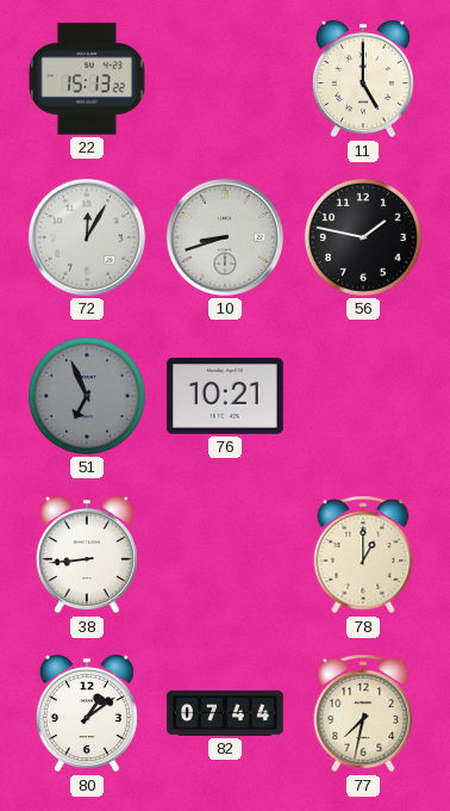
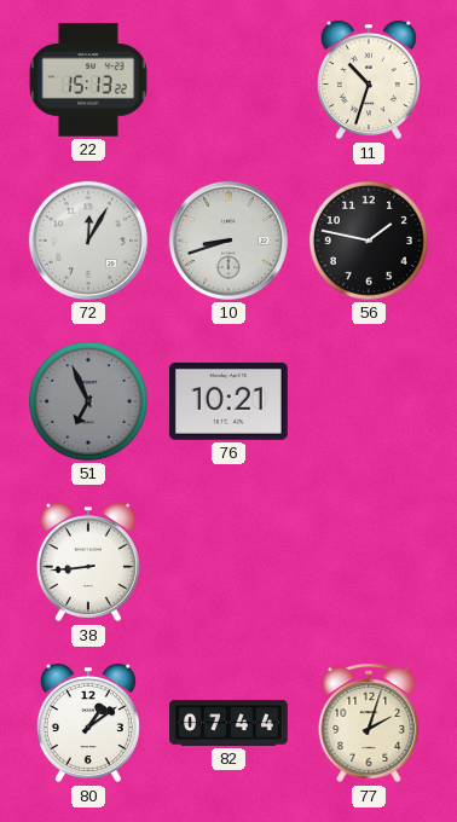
11: 5:00 -> 10:33 (369, 80)
78: 1:00 -> none (363, 555)
77: 7:32 -> 2:03 (369, 723)
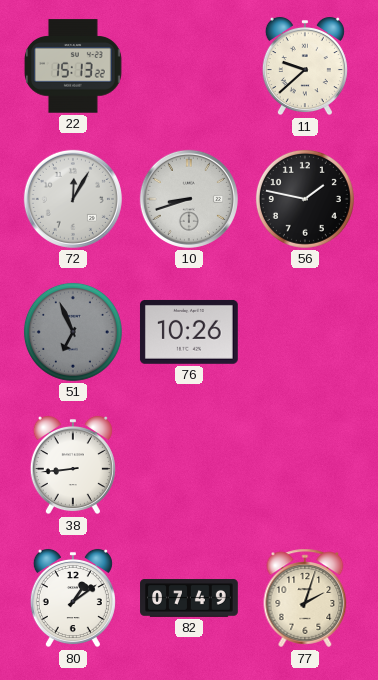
11: 10:33 -> 9:38 (305, 66)
76: 10:21 -> 10:26 (189, 332)
82: 07:44 -> 07:49 (189, 598)
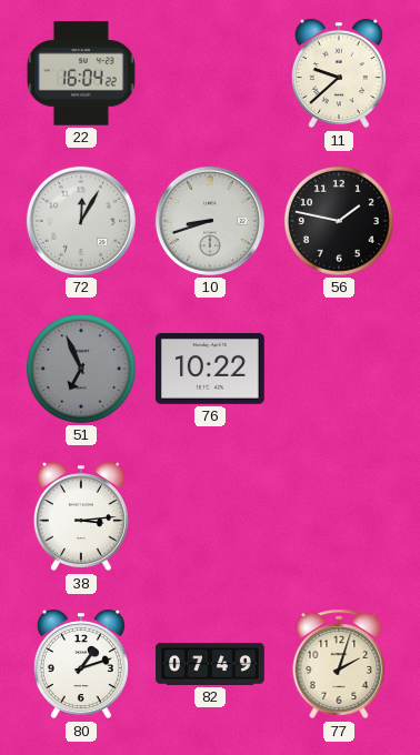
22: 15:13 -> 16:04 (82, 73)
76: 10:26 -> 10:22 (210, 369)
38: 8:44 -> 3:14 (81, 516)
80: 1:09 -> 1:12 (81, 664)
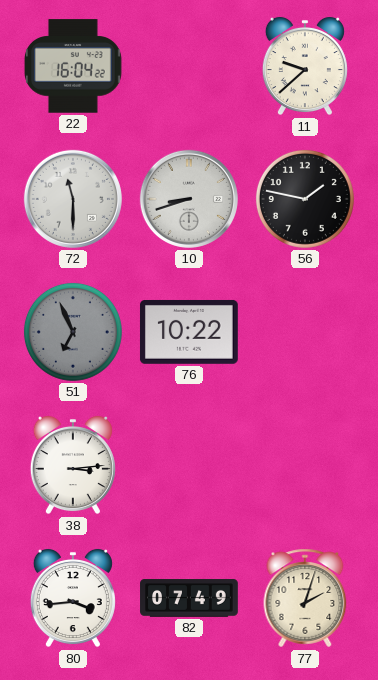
72: 12:05 -> 11:30 (73, 199)
80: 1:12 -> 3:44 (73, 598)
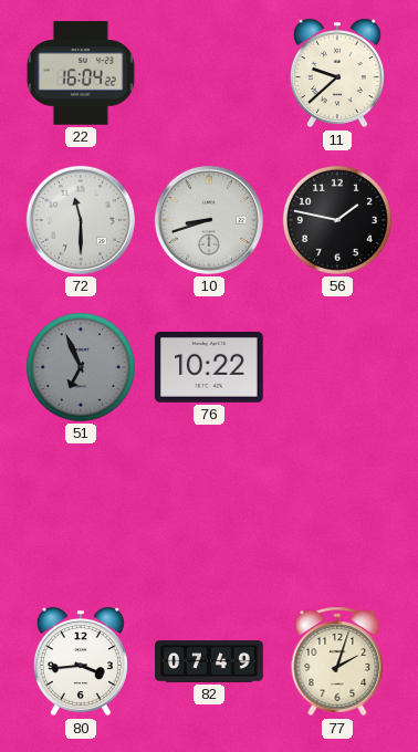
38: 3:14 -> none (73, 465)
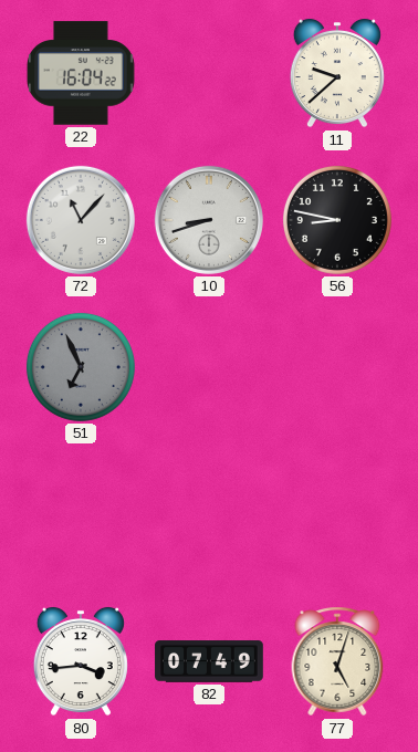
72: 11:30 -> 11:07 (81, 220)
56: 1:47 -> 8:47 (337, 220)
76: 10:22 -> none (209, 367)
77: 2:03 -> 5:03 (337, 661)
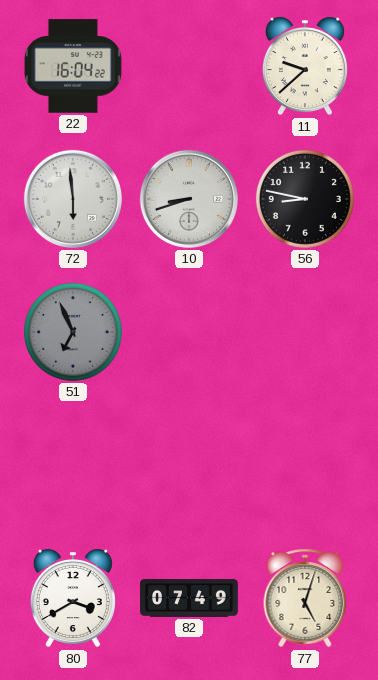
72: 11:07 -> 5:59 (73, 199)
80: 3:44 -> 3:40 (73, 598)
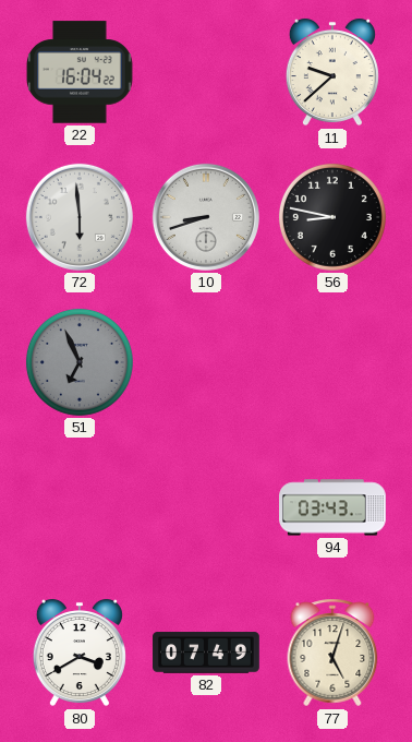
94: none -> 03:43 (334, 507)
